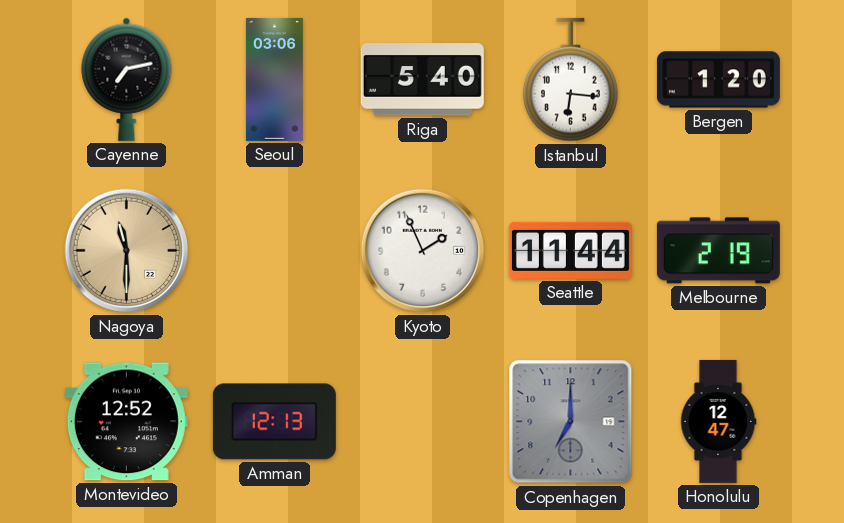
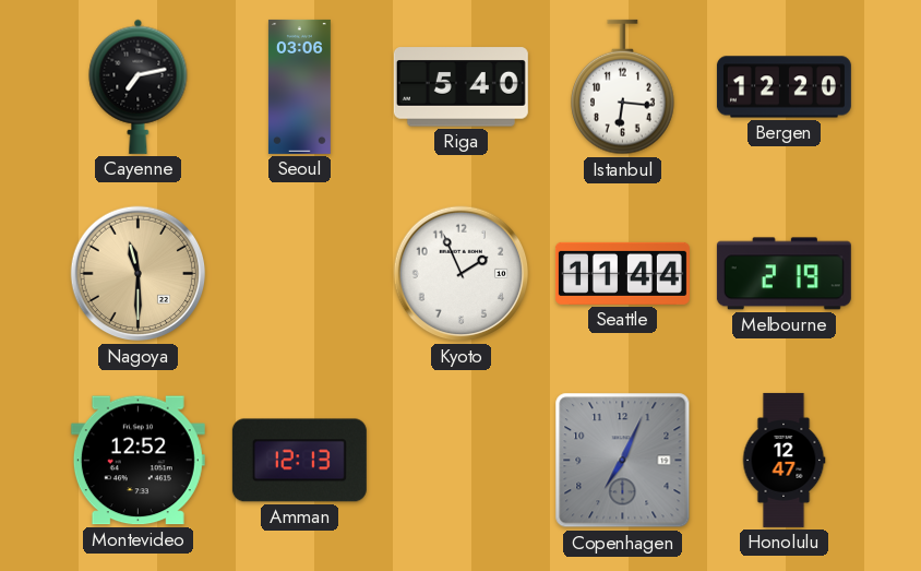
Bergen: 1:20 -> 12:20 (784, 87)
Copenhagen: 7:00 -> 7:04 (623, 461)
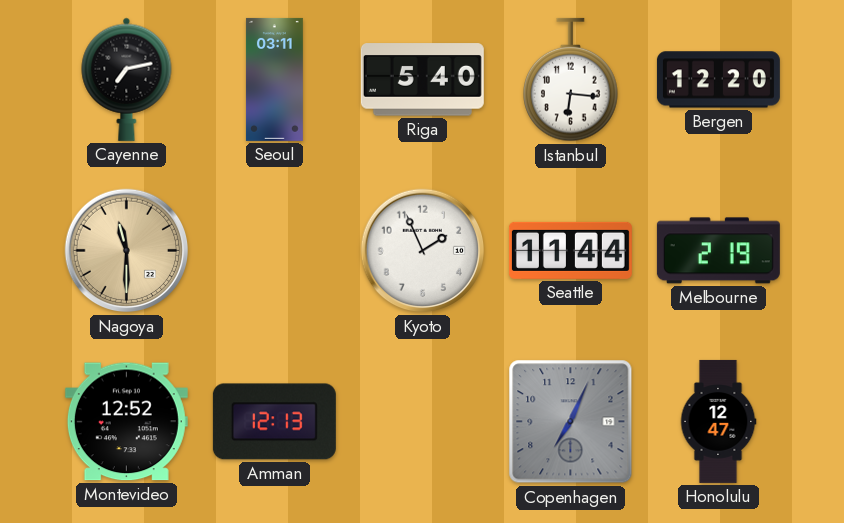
Seoul: 03:06 -> 03:11 (274, 79)
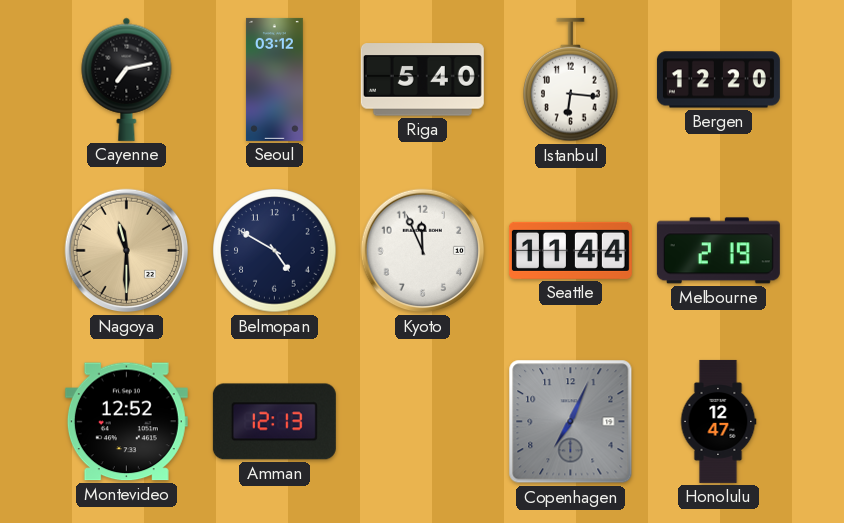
Seoul: 03:11 -> 03:12 (274, 79)
Belmopan: none -> 4:50 (275, 251)
Kyoto: 1:56 -> 11:56 (423, 251)
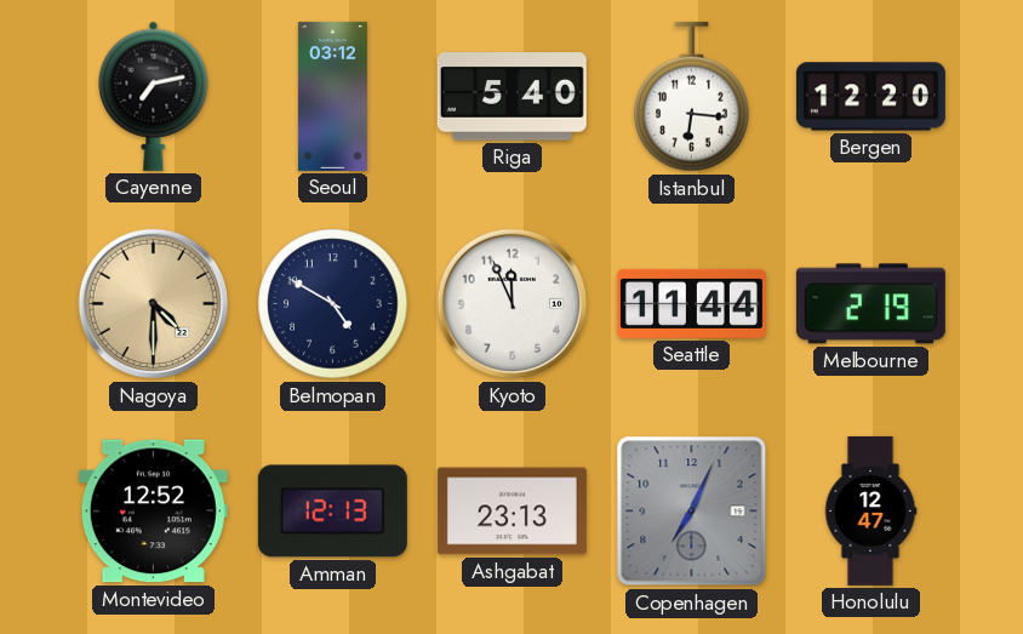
Nagoya: 11:30 -> 4:30 (154, 304)
Ashgabat: none -> 23:13 (511, 512)
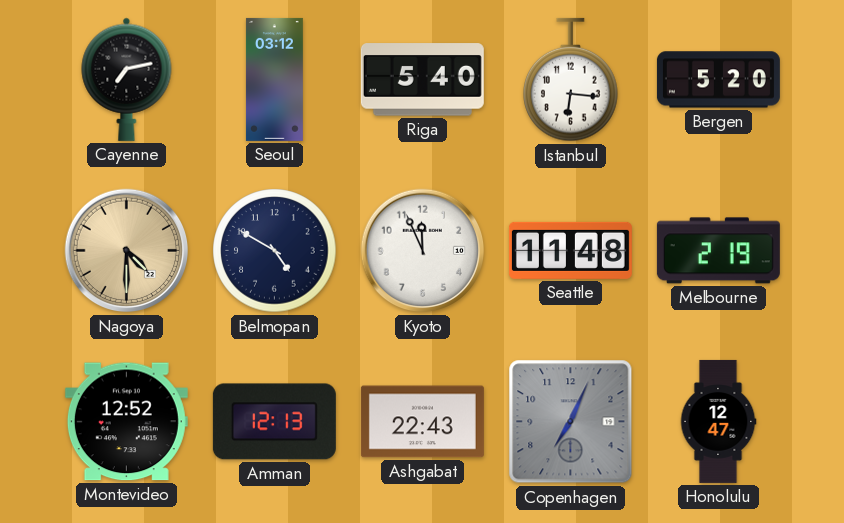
Bergen: 12:20 -> 5:20 (718, 80)
Seattle: 11:44 -> 11:48 (570, 250)
Ashgabat: 23:13 -> 22:43 (422, 422)
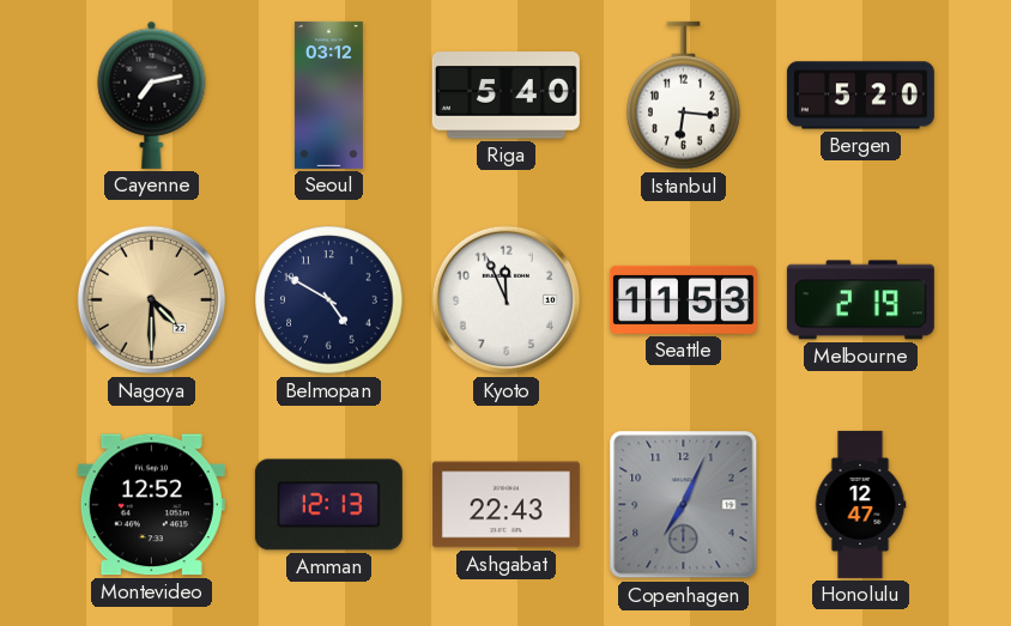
Seattle: 11:48 -> 11:53 (683, 299)
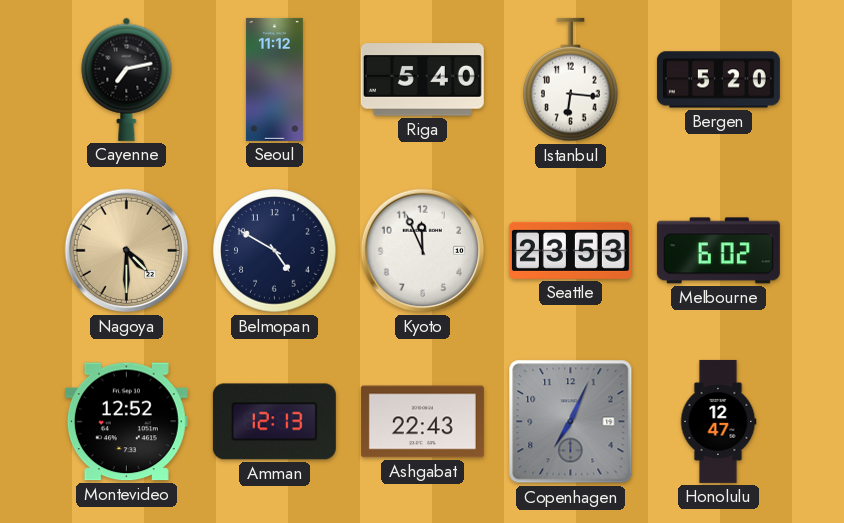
Seoul: 03:12 -> 11:12 (274, 79)
Seattle: 11:53 -> 23:53 (570, 250)
Melbourne: 2:19 -> 6:02 (718, 251)
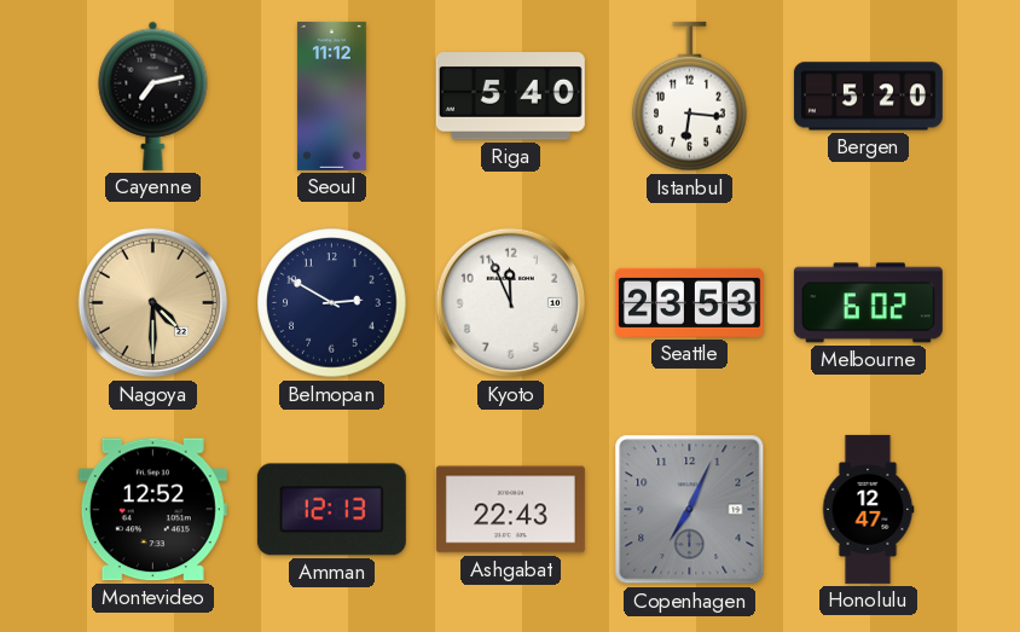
Belmopan: 4:50 -> 2:50 (332, 303)
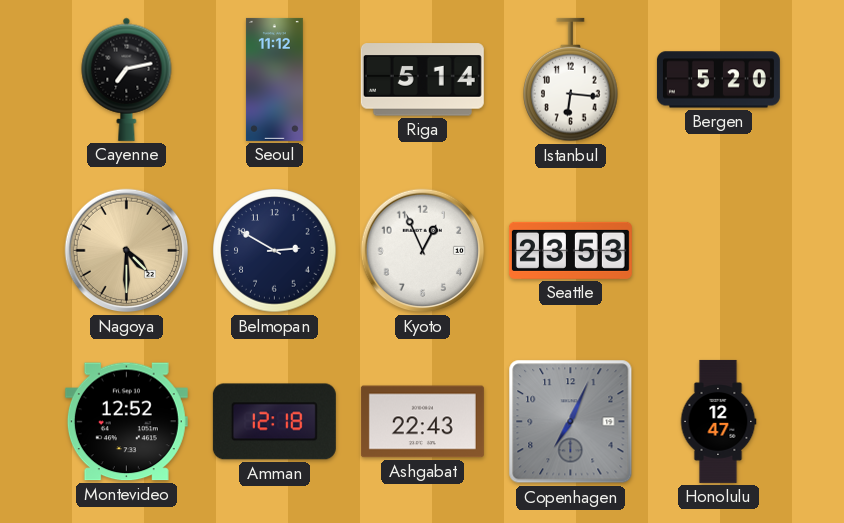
Riga: 5:40 -> 5:14 (422, 80)
Kyoto: 11:56 -> 12:56 (423, 251)
Melbourne: 6:02 -> none (868, 303)
Amman: 12:13 -> 12:18 (274, 422)
